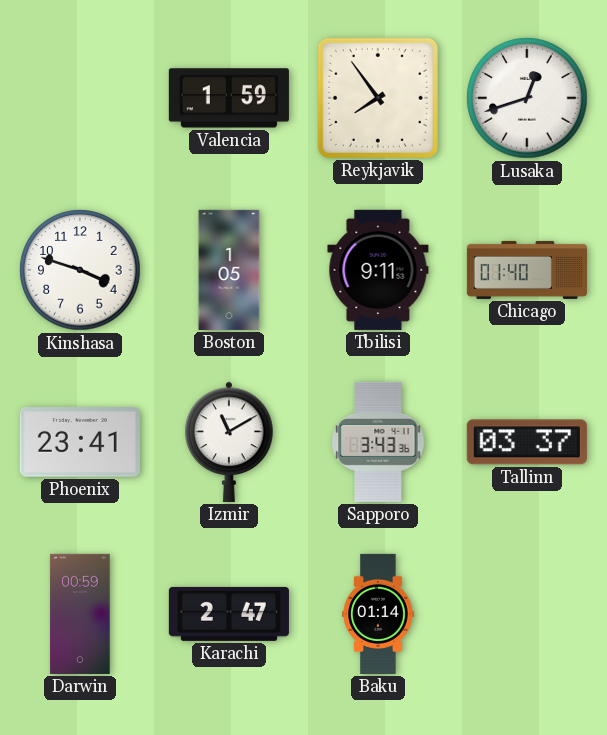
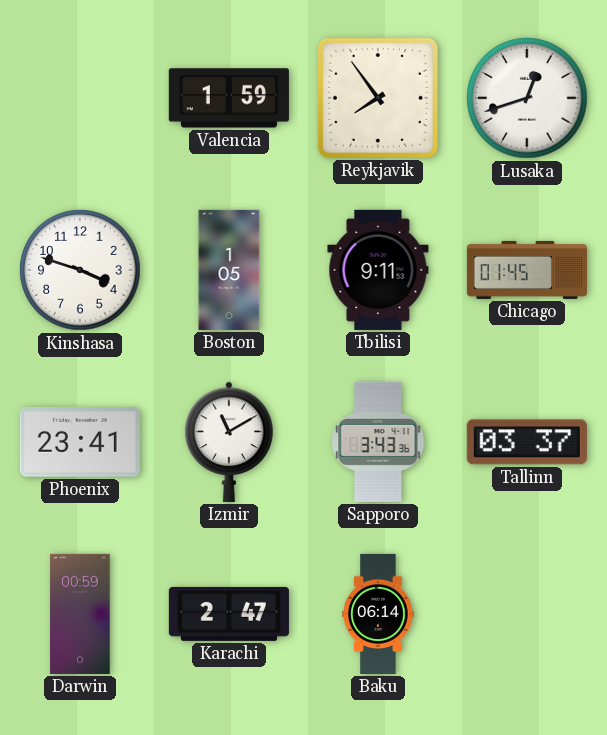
Chicago: 01:40 -> 01:45 (527, 270)
Baku: 01:14 -> 06:14 (378, 614)
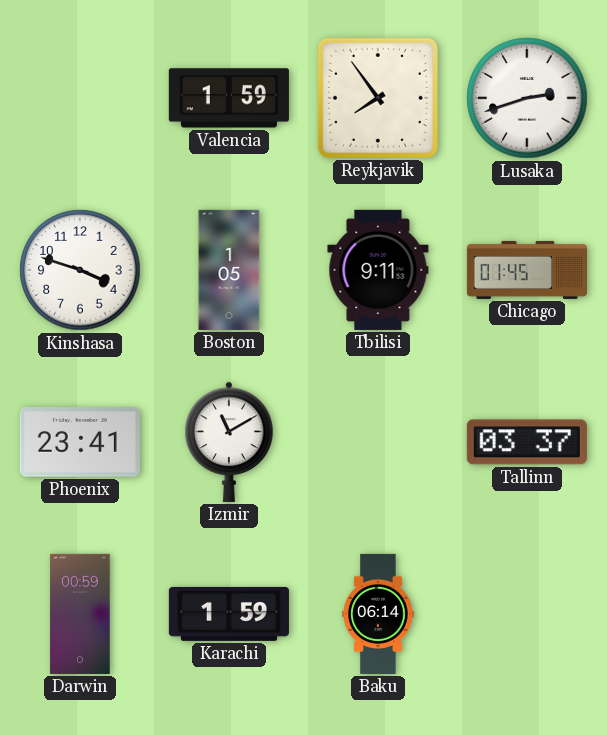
Lusaka: 12:42 -> 2:42 (527, 98)
Sapporo: 3:43 -> none (378, 442)
Karachi: 2:47 -> 1:59 (229, 614)
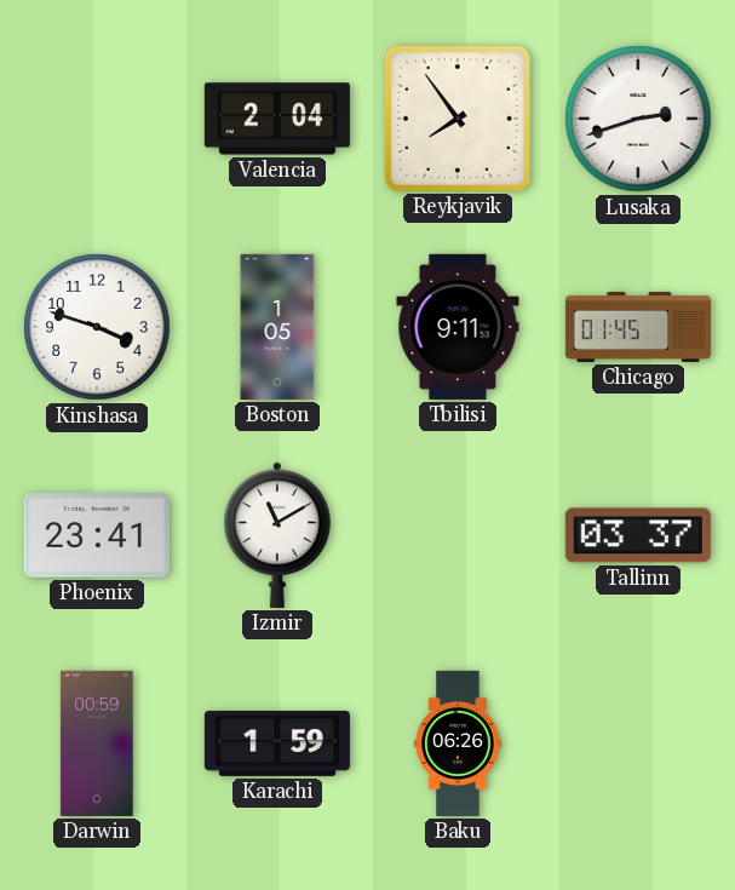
Valencia: 1:59 -> 2:04 (277, 119)
Baku: 06:14 -> 06:26 (458, 743)
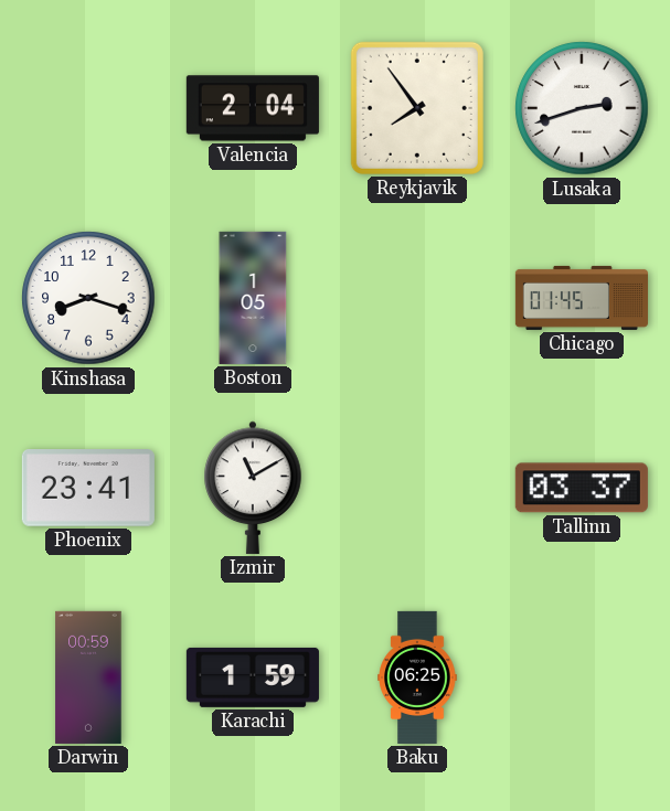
Kinshasa: 3:48 -> 8:18 (88, 298)
Tbilisi: 9:11 -> none (458, 327)
Baku: 06:26 -> 06:25 (417, 677)
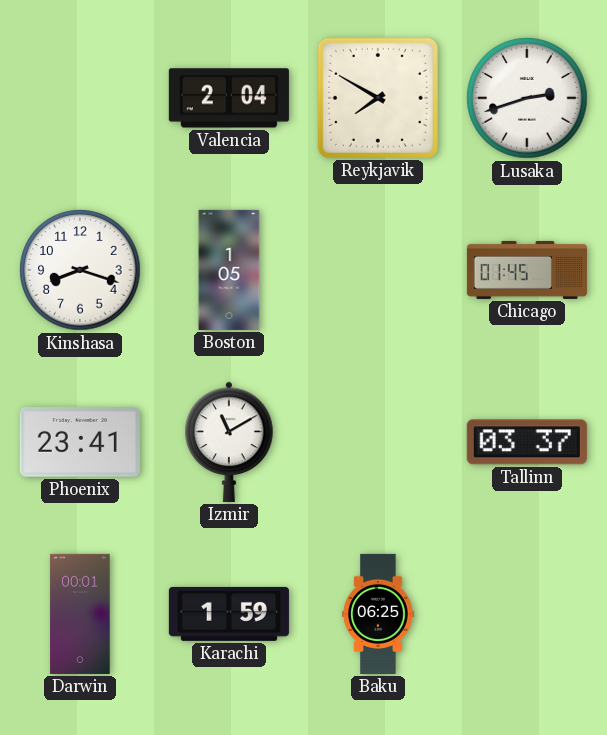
Reykjavik: 7:54 -> 7:50 (378, 98)
Darwin: 00:59 -> 00:01 (80, 614)
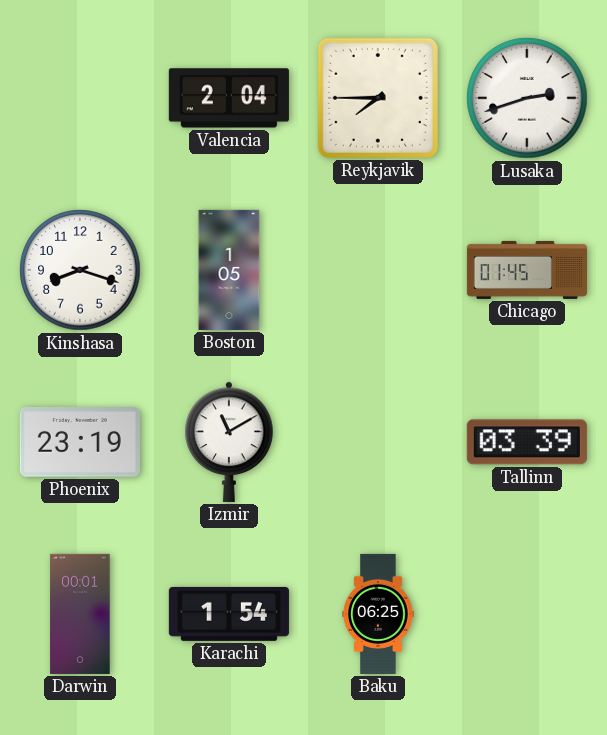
Reykjavik: 7:50 -> 7:45 (378, 98)
Phoenix: 23:41 -> 23:19 (80, 443)
Tallinn: 03:37 -> 03:39 (527, 442)
Karachi: 1:59 -> 1:54 (229, 614)
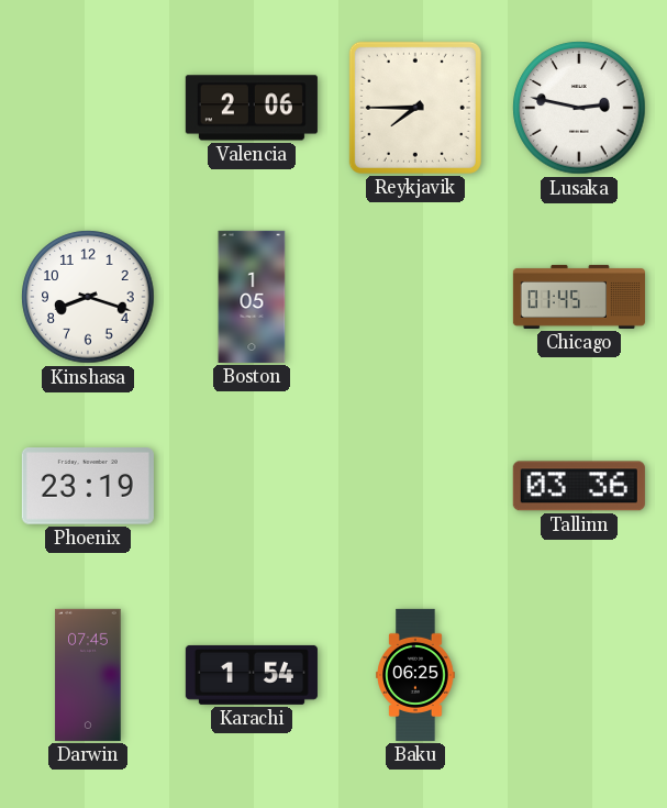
Valencia: 2:04 -> 2:06 (252, 108)
Lusaka: 2:42 -> 2:47 (579, 108)
Izmir: 11:10 -> none (229, 442)
Tallinn: 03:39 -> 03:36 (579, 486)
Darwin: 00:01 -> 07:45 (88, 675)
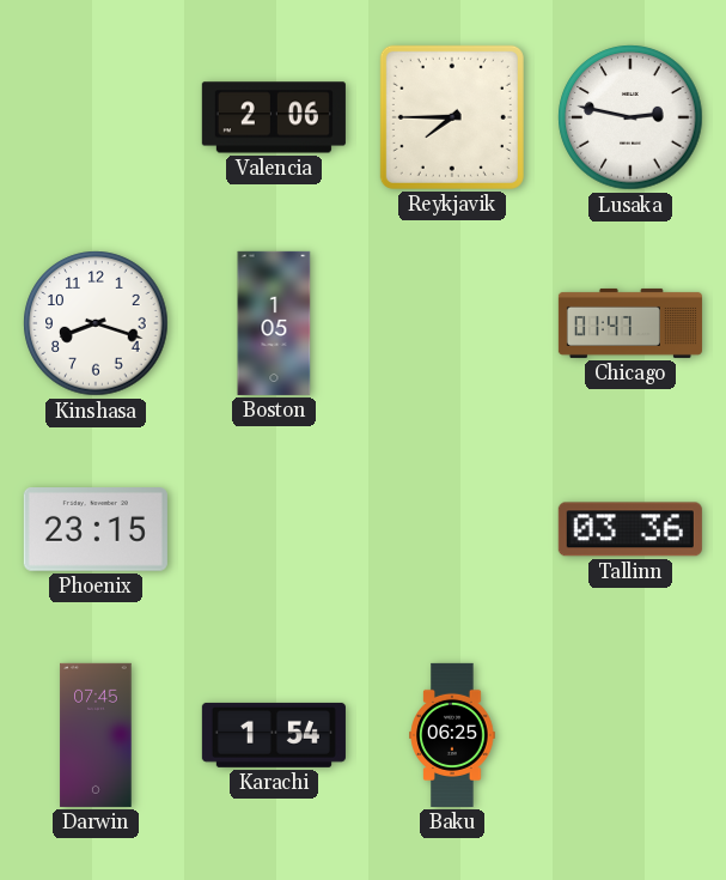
Chicago: 01:45 -> 01:47 (630, 323)
Phoenix: 23:19 -> 23:15 (96, 530)
